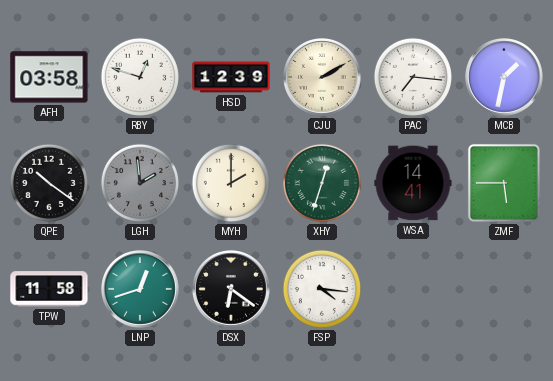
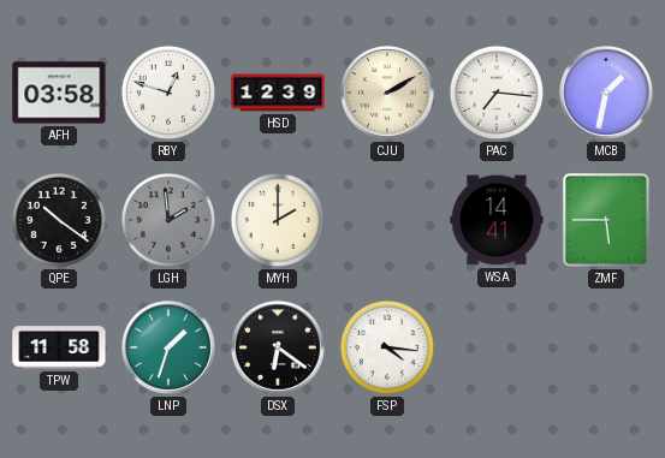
XHY: 12:33 -> none (322, 183)
LNP: 12:42 -> 1:33 (170, 349)
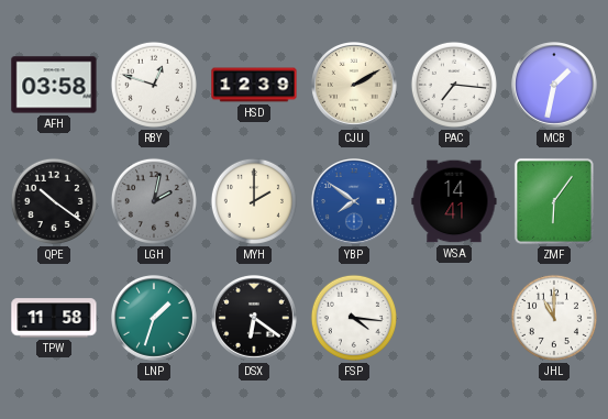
LGH: 1:59 -> 2:02 (154, 201)
YBP: none -> 7:51 (355, 202)
ZMF: 5:45 -> 6:06 (554, 201)
JHL: none -> 11:00 (554, 318)
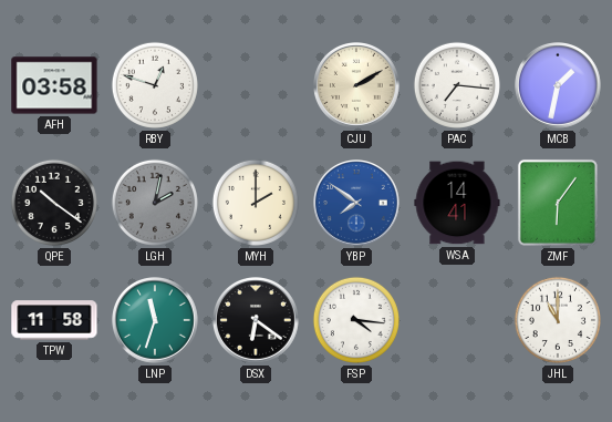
HSD: 12:39 -> none (254, 85)
LNP: 1:33 -> 11:33 (156, 321)
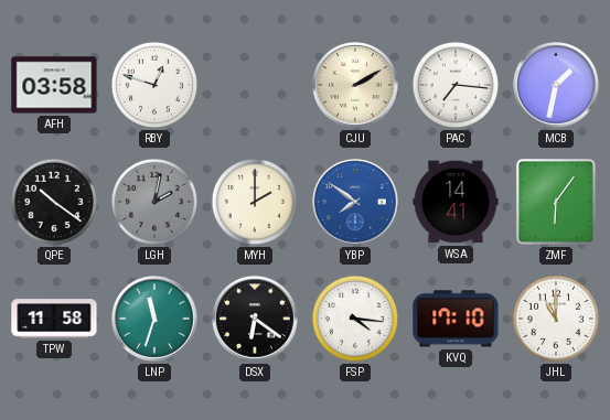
KVQ: none -> 17:10 (456, 319)
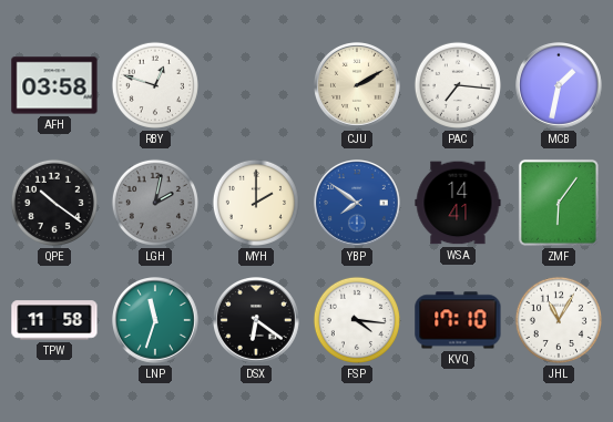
JHL: 11:00 -> 11:05 (559, 320)
